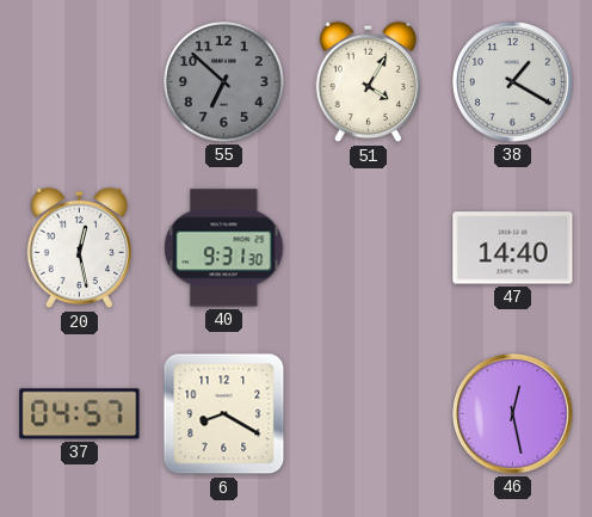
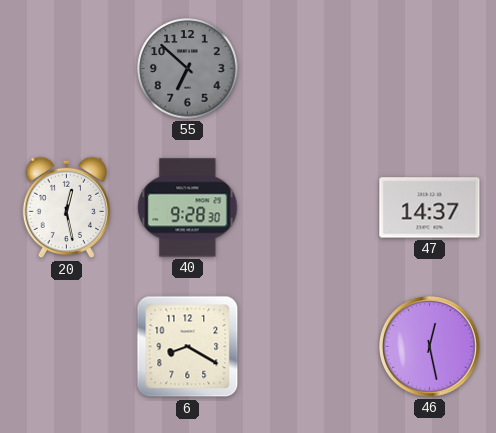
51: 4:05 -> none (368, 82)
38: 1:20 -> none (513, 82)
40: 9:31 -> 9:28 (188, 208)
47: 14:40 -> 14:37 (430, 208)
37: 04:57 -> none (80, 414)
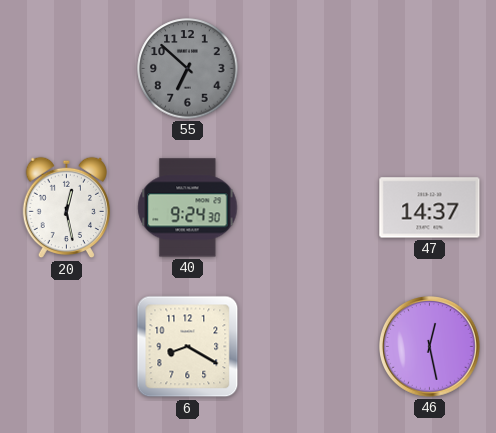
40: 9:28 -> 9:24 (188, 208)
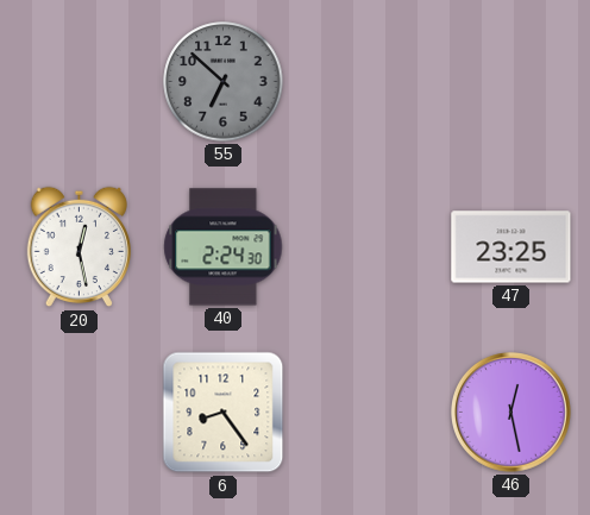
40: 9:24 -> 2:24 (224, 247)
47: 14:37 -> 23:25 (511, 247)
6: 8:20 -> 8:24 (224, 413)
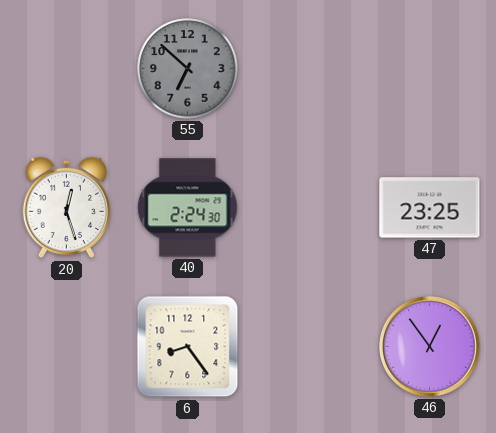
20: 12:28 -> 12:27 (66, 208)
46: 12:28 -> 12:54 (430, 347)
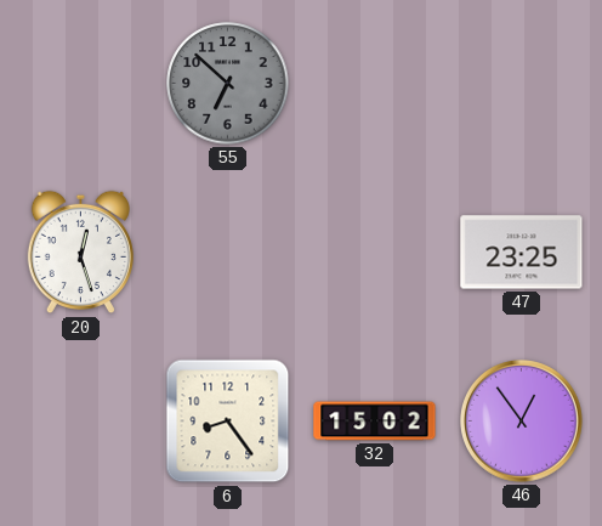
40: 2:24 -> none (188, 208)
32: none -> 15:02 (375, 422)
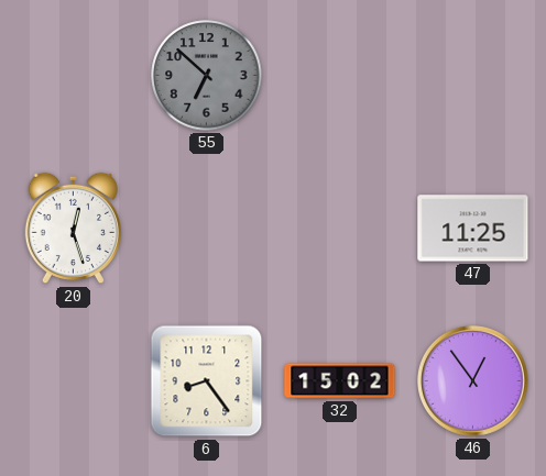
47: 23:25 -> 11:25 (473, 229)
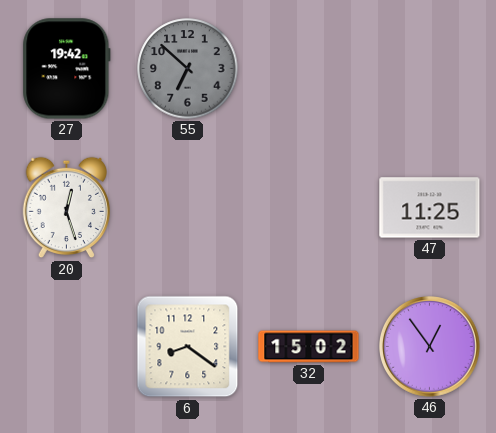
27: none -> 19:42 (67, 69)
6: 8:24 -> 8:21 (188, 347)
